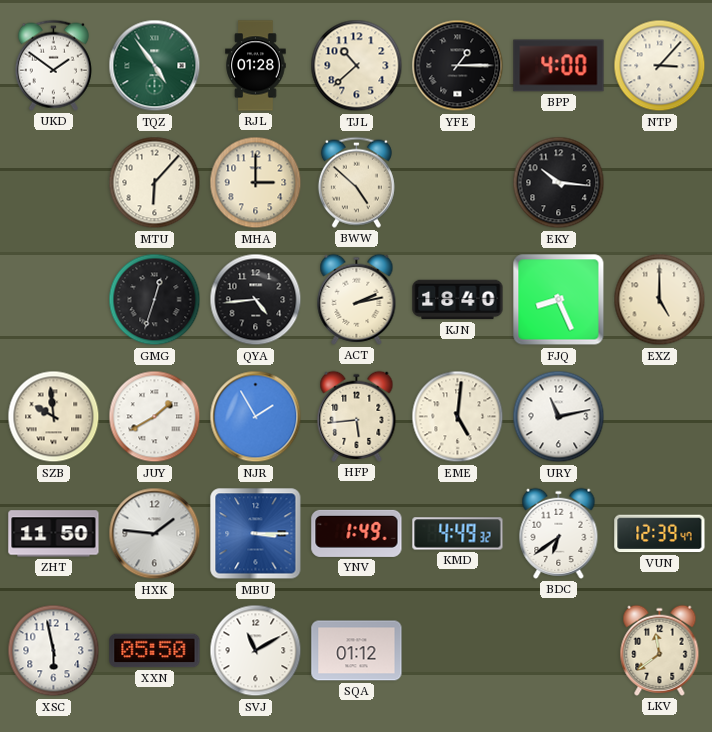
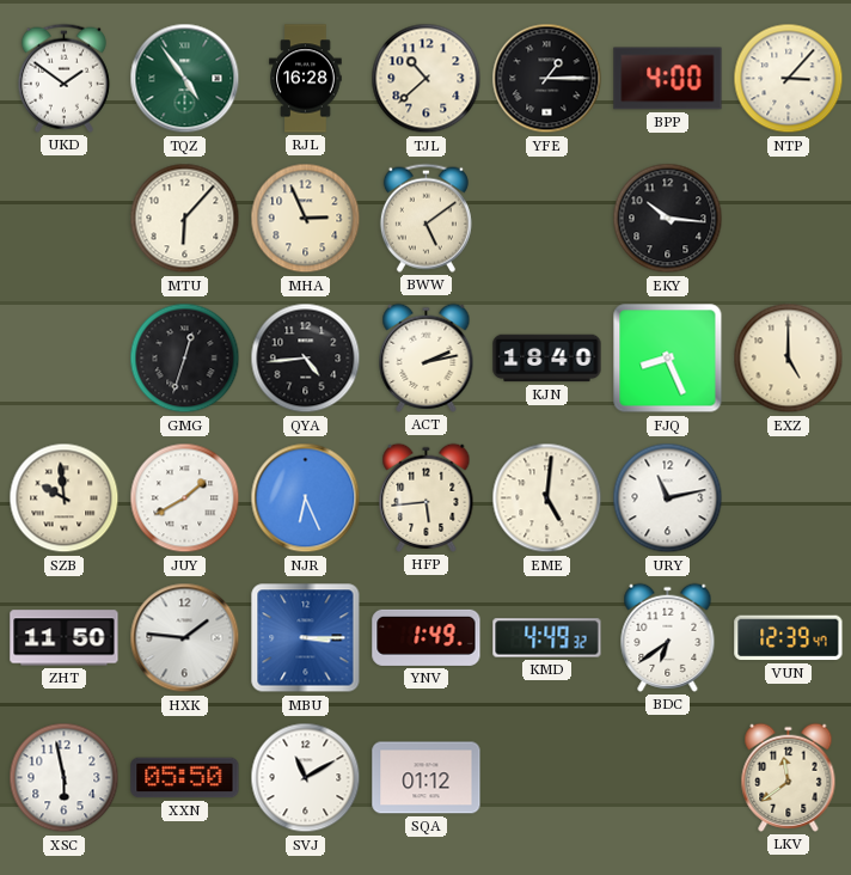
RJL: 01:28 -> 16:28 (306, 79)
MHA: 3:00 -> 2:56 (306, 219)
BWW: 4:52 -> 5:09 (425, 218)
NJR: 1:55 -> 6:26 (306, 498)
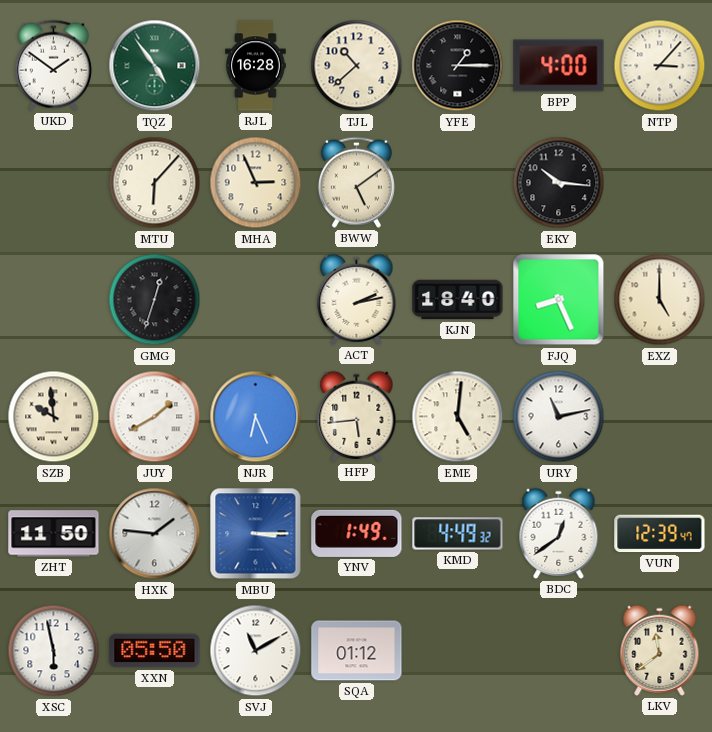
QYA: 4:44 -> none (306, 359)
BDC: 6:39 -> 12:39 (559, 533)
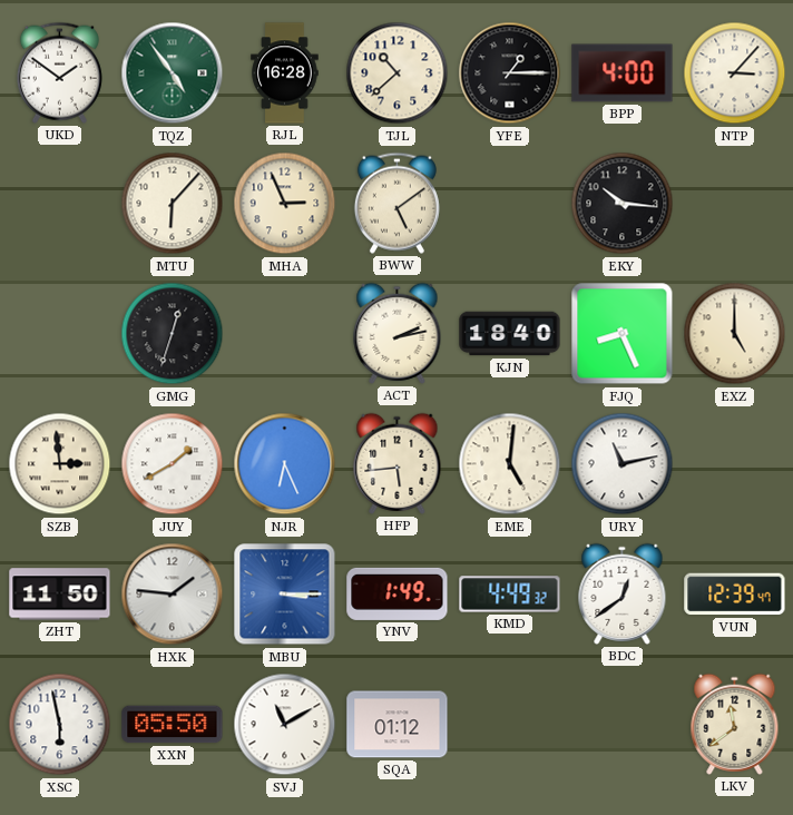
SZB: 9:59 -> 2:59 (60, 464)
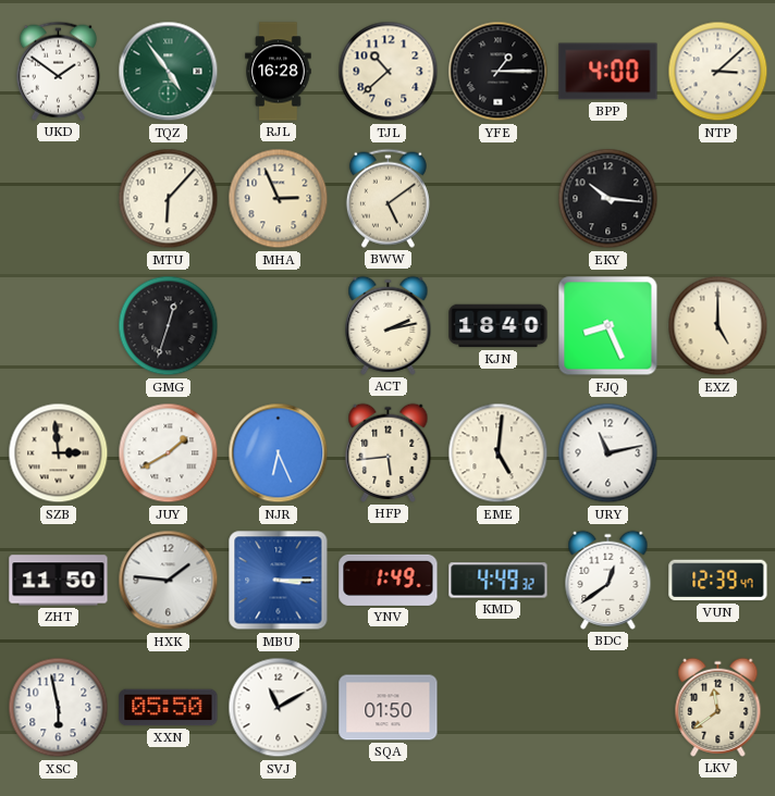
NTP: 3:07 -> 3:08 (718, 72)
SQA: 01:12 -> 01:50 (389, 708)
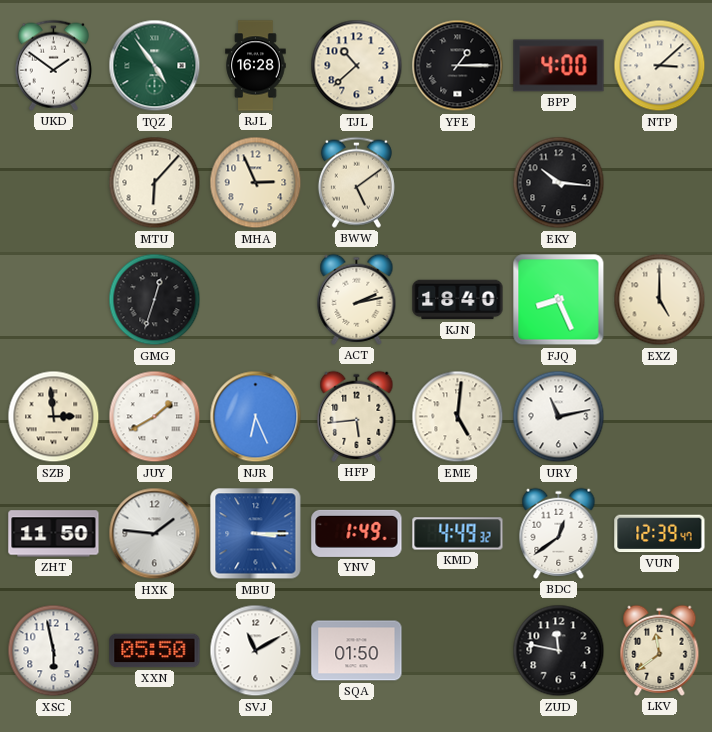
ZUD: none -> 11:47 (559, 651)
